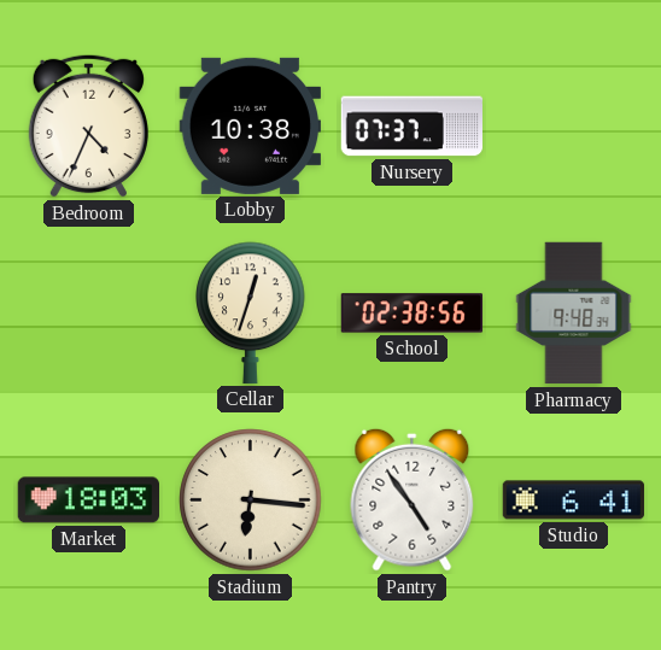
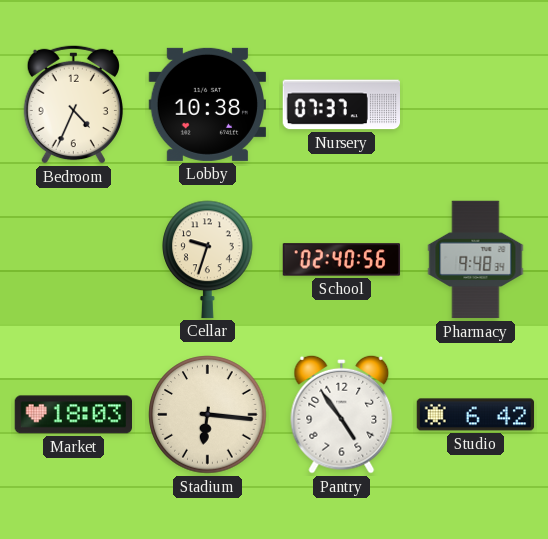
Cellar: 12:33 -> 9:33 (208, 259)
School: 02:38 -> 02:40 (342, 260)
Studio: 6:41 -> 6:42 (476, 415)
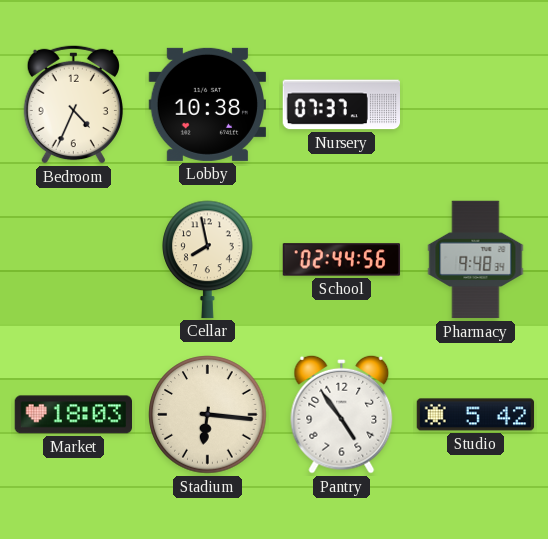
Cellar: 9:33 -> 7:58 (208, 259)
School: 02:40 -> 02:44 (342, 260)
Studio: 6:42 -> 5:42 (476, 415)
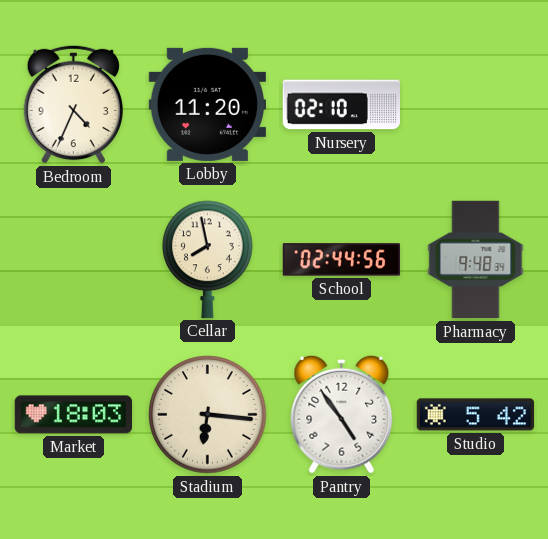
Lobby: 10:38 -> 11:20 (207, 104)
Nursery: 07:37 -> 02:10 (342, 105)
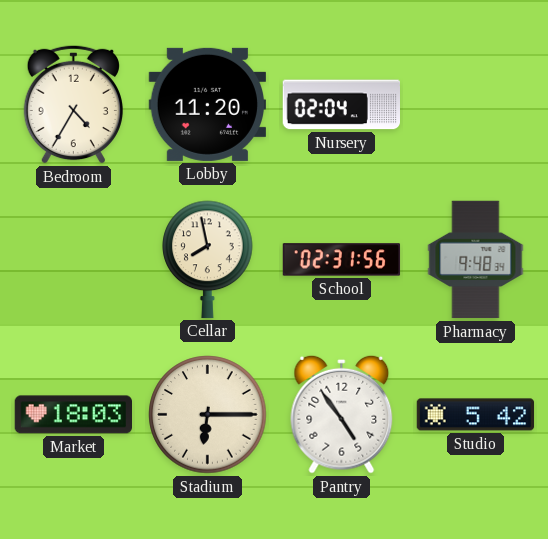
Bedroom: 4:34 -> 4:35 (73, 104)
Nursery: 02:10 -> 02:04 (342, 105)
School: 02:44 -> 02:31 (342, 260)
Stadium: 6:16 -> 6:15 (208, 415)
